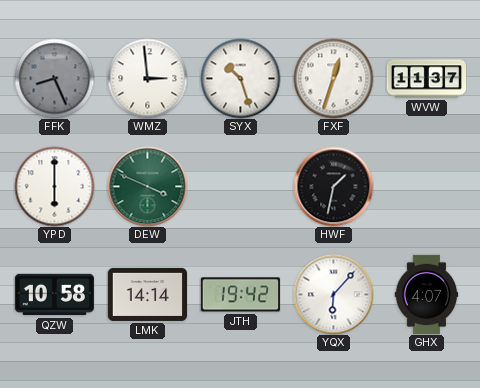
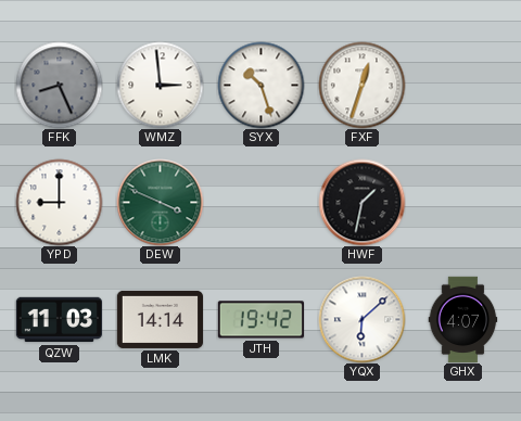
WVW: 11:37 -> none (426, 79)
YPD: 6:00 -> 9:00 (59, 202)
QZW: 10:58 -> 11:03 (59, 320)
YQX: 6:07 -> 6:08 (361, 319)
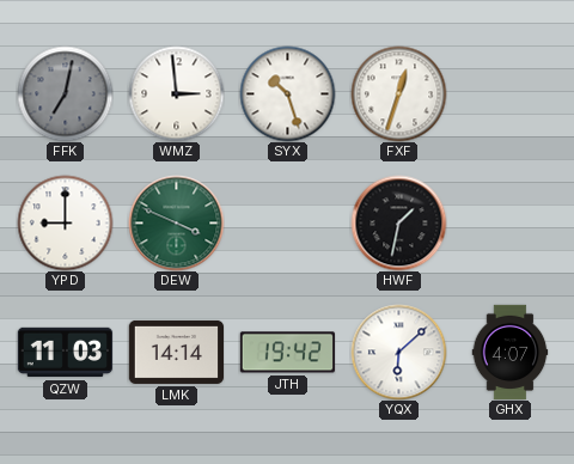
FFK: 8:26 -> 7:02 (65, 93)
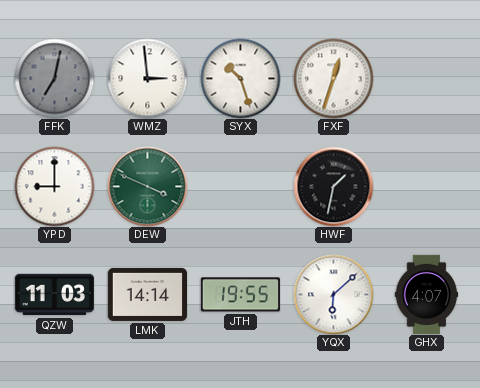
JTH: 19:42 -> 19:55 (240, 295)
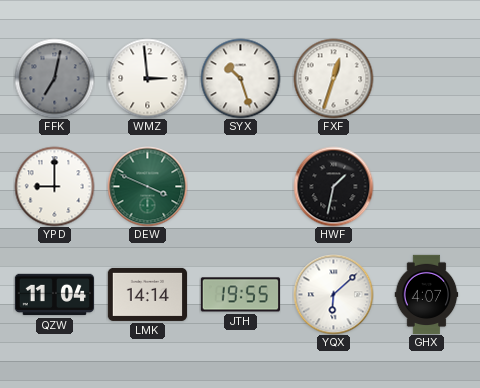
QZW: 11:03 -> 11:04 (54, 295)
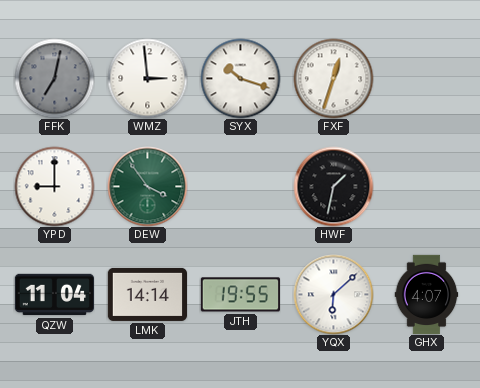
SYX: 10:27 -> 10:18 (240, 78)
DEW: 3:49 -> 3:54 (147, 186)
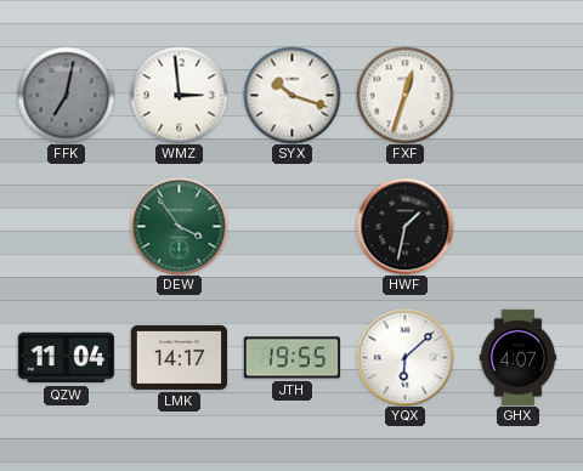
YPD: 9:00 -> none (54, 186)
LMK: 14:14 -> 14:17 (179, 357)
